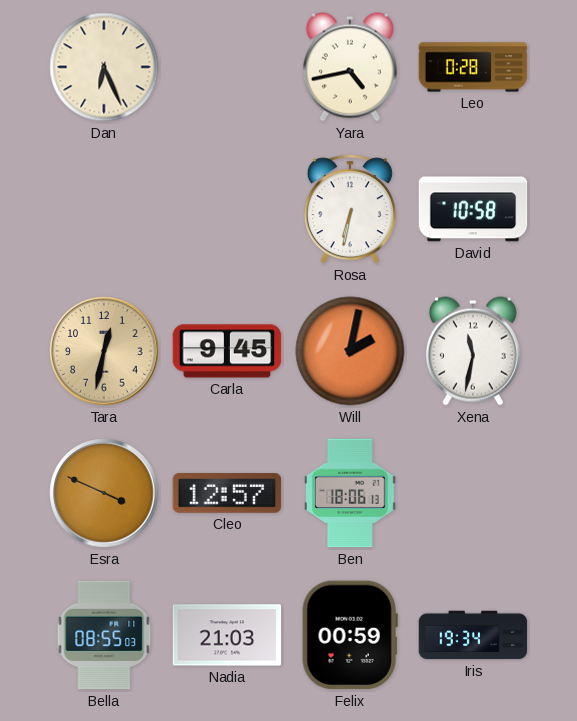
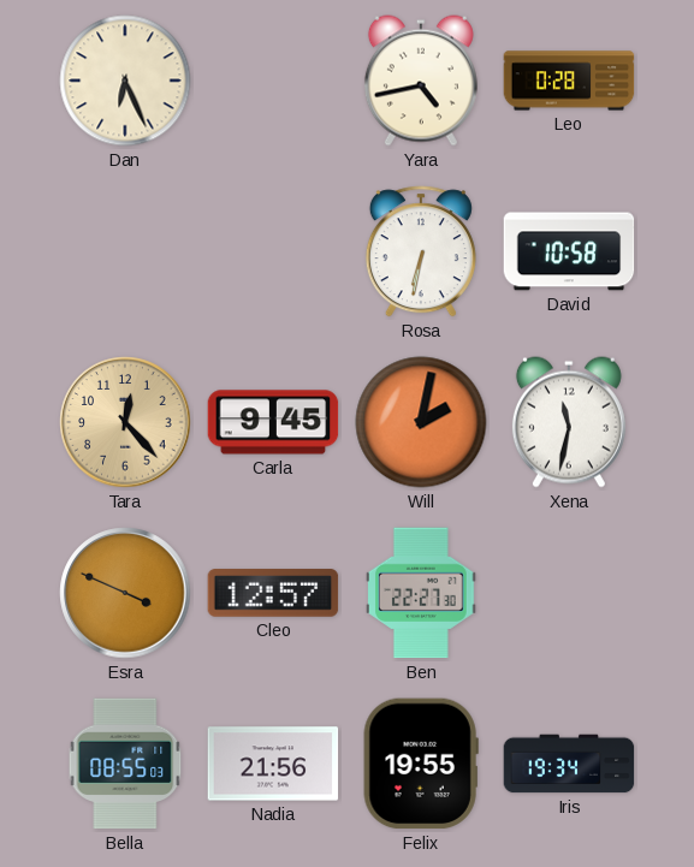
Tara: 12:32 -> 12:23 (125, 422)
Ben: 18:06 -> 22:27 (421, 593)
Nadia: 21:03 -> 21:56 (273, 764)
Felix: 00:59 -> 19:55 (421, 764)
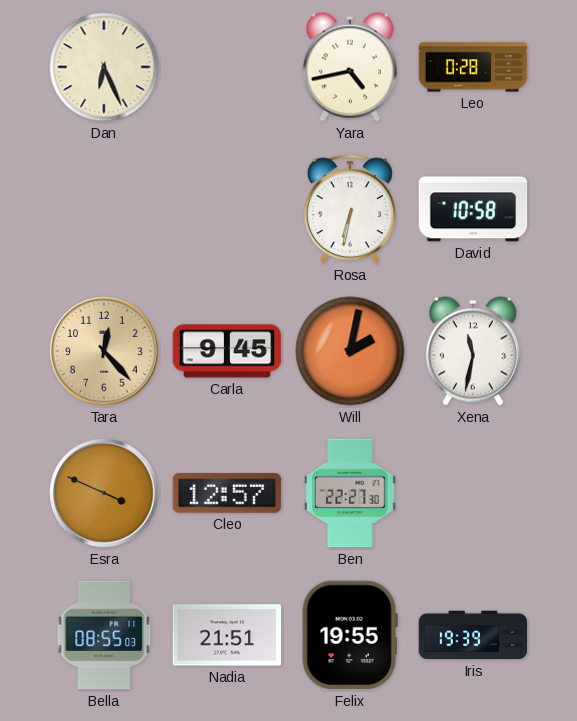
Nadia: 21:56 -> 21:51 (227, 635)
Iris: 19:34 -> 19:39 (473, 635)
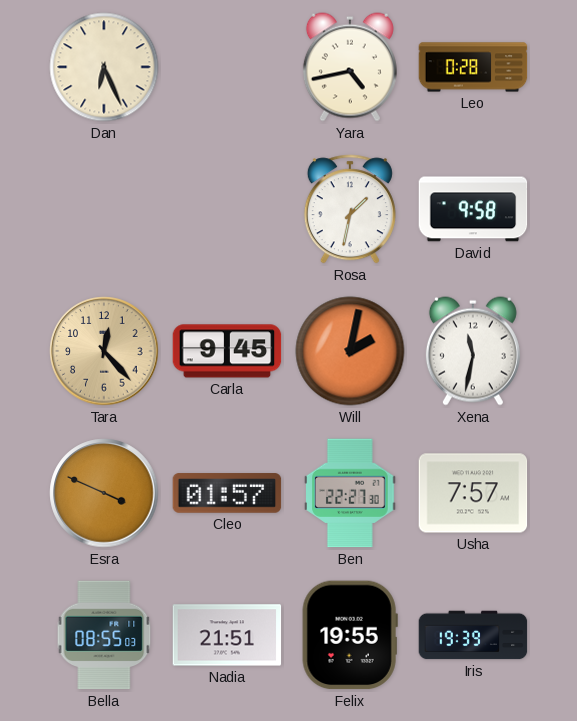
Rosa: 6:32 -> 1:32 (350, 209)
David: 10:58 -> 9:58 (473, 209)
Cleo: 12:57 -> 01:57 (227, 493)
Usha: none -> 7:57 (473, 493)
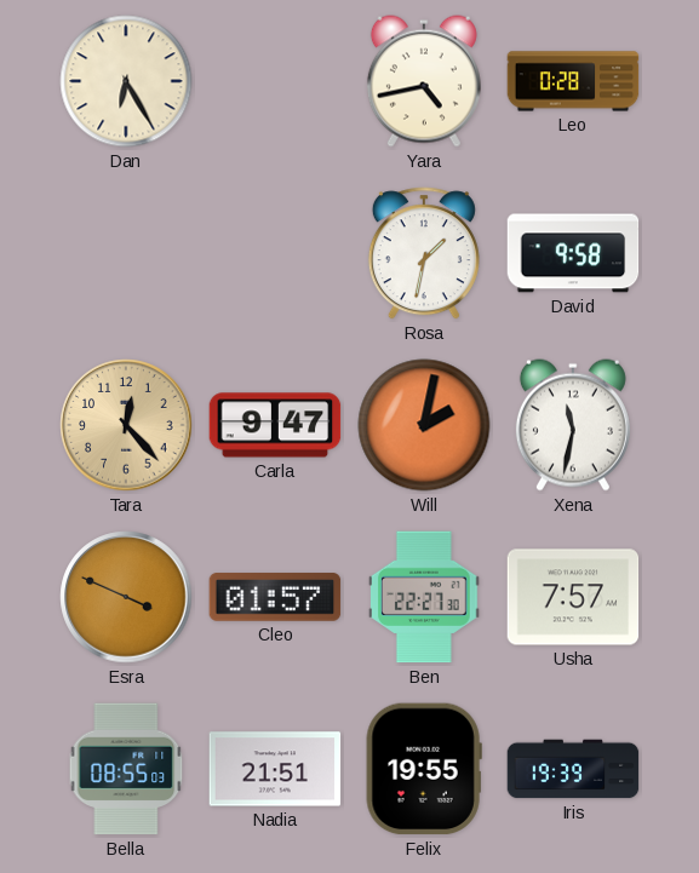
Dan: 6:26 -> 6:25 (126, 81)
Carla: 9:45 -> 9:47 (275, 425)
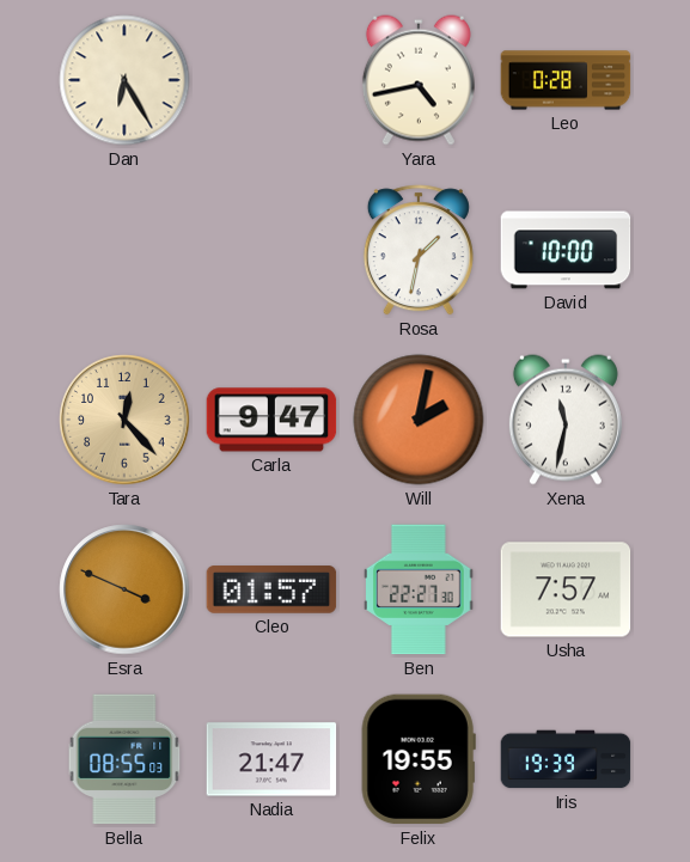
David: 9:58 -> 10:00 (566, 250)
Nadia: 21:51 -> 21:47 (271, 759)
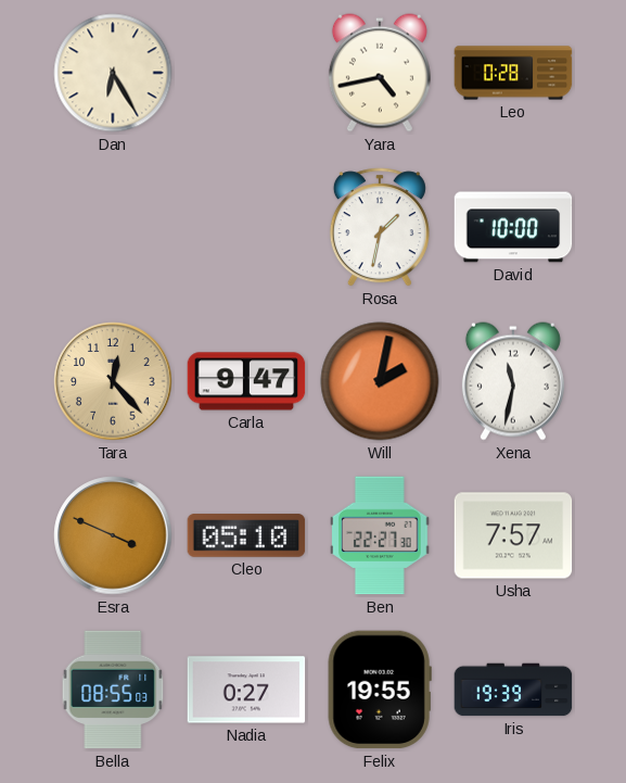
Cleo: 01:57 -> 05:10 (246, 535)
Nadia: 21:47 -> 0:27 (246, 690)
